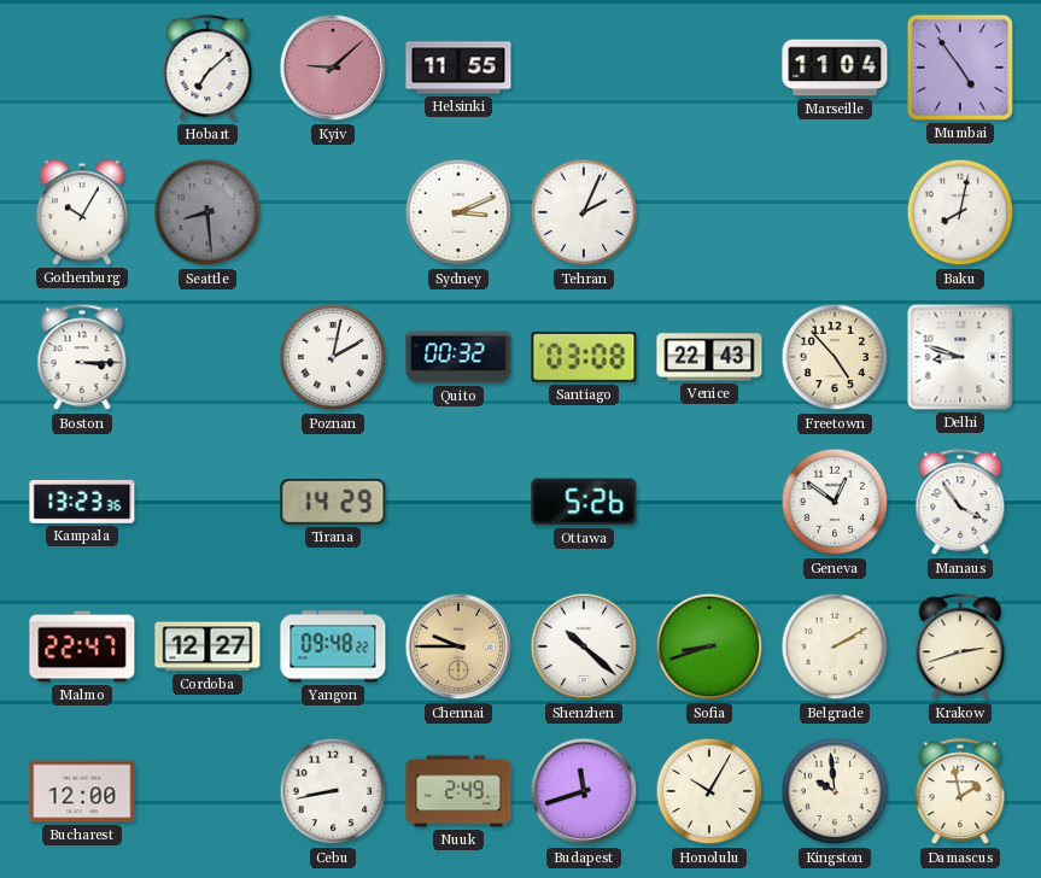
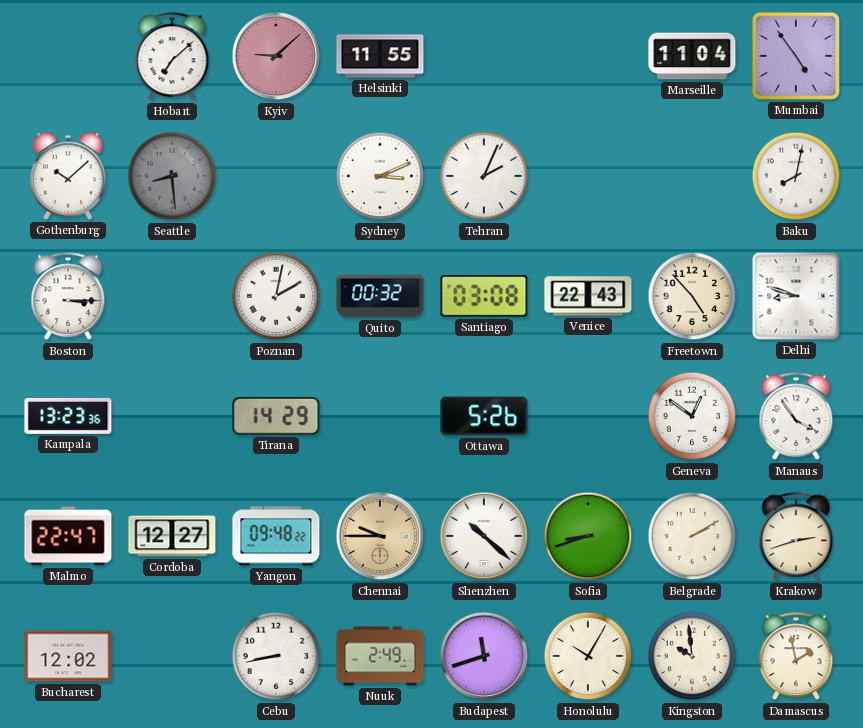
Gothenburg: 10:05 -> 10:08 (68, 176)
Bucharest: 12:00 -> 12:02 (68, 656)
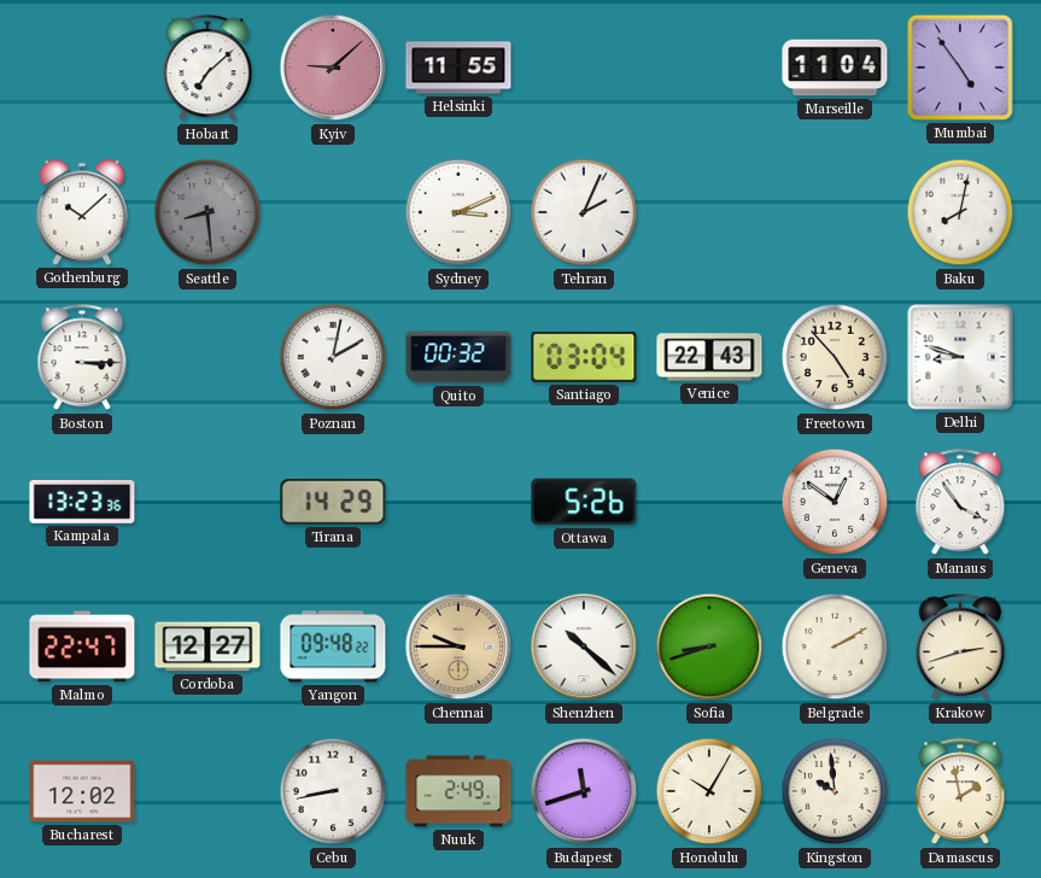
Santiago: 03:08 -> 03:04 (584, 357)
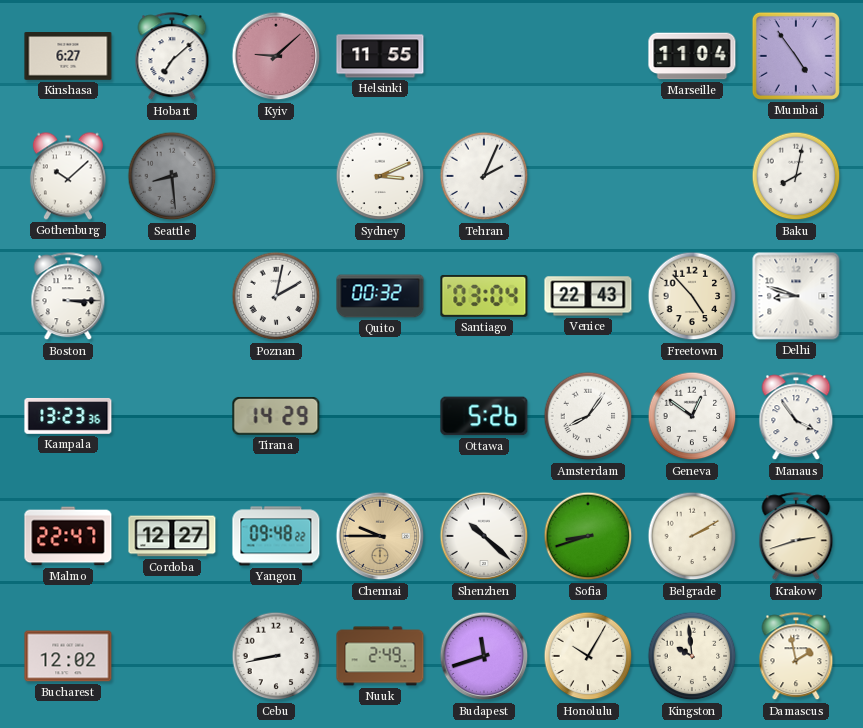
Kinshasa: none -> 6:27 (68, 56)
Amsterdam: none -> 8:06 (588, 416)
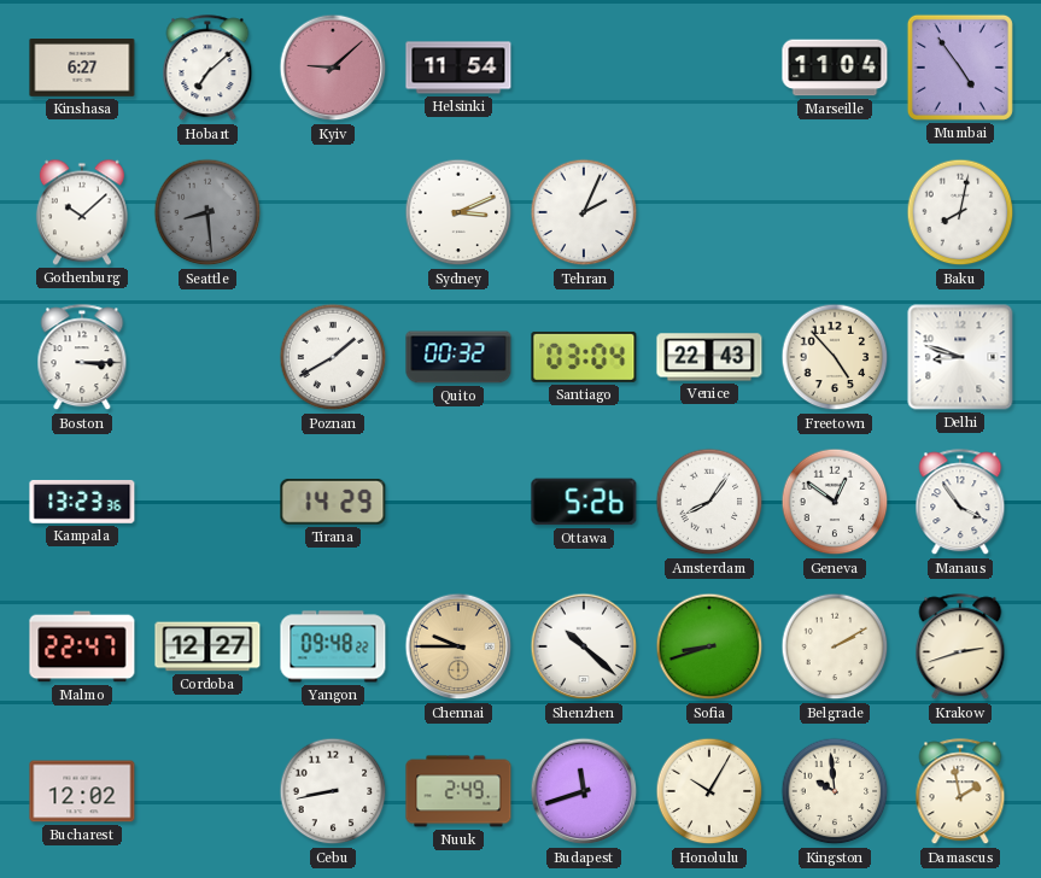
Helsinki: 11:55 -> 11:54 (458, 68)
Poznan: 2:02 -> 1:40 (333, 357)
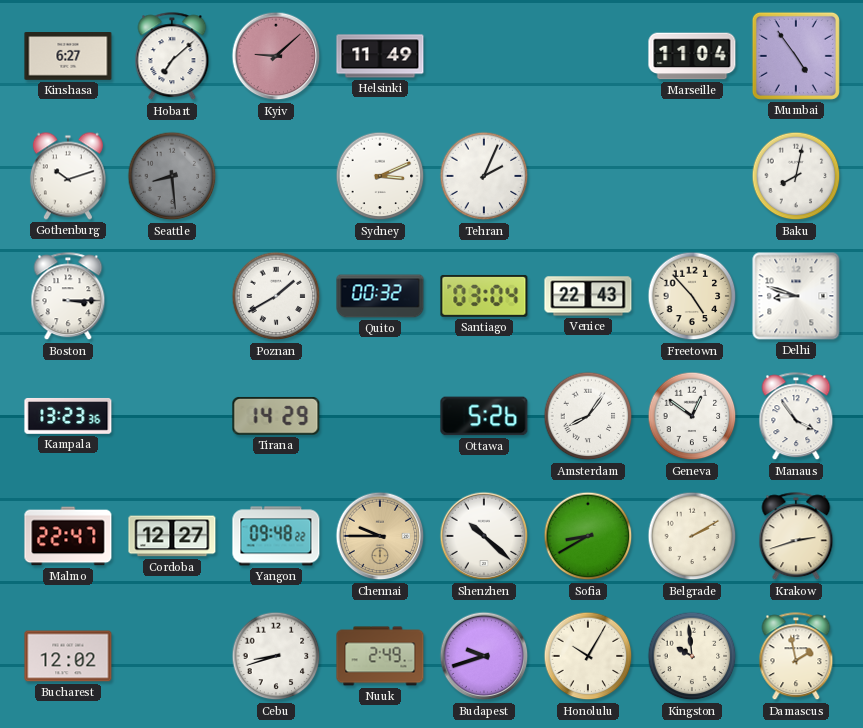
Helsinki: 11:54 -> 11:49 (380, 56)
Gothenburg: 10:08 -> 10:12 (68, 176)
Sofia: 8:42 -> 8:40 (588, 536)
Cebu: 8:43 -> 8:42 (276, 656)
Budapest: 11:42 -> 9:42 (484, 656)
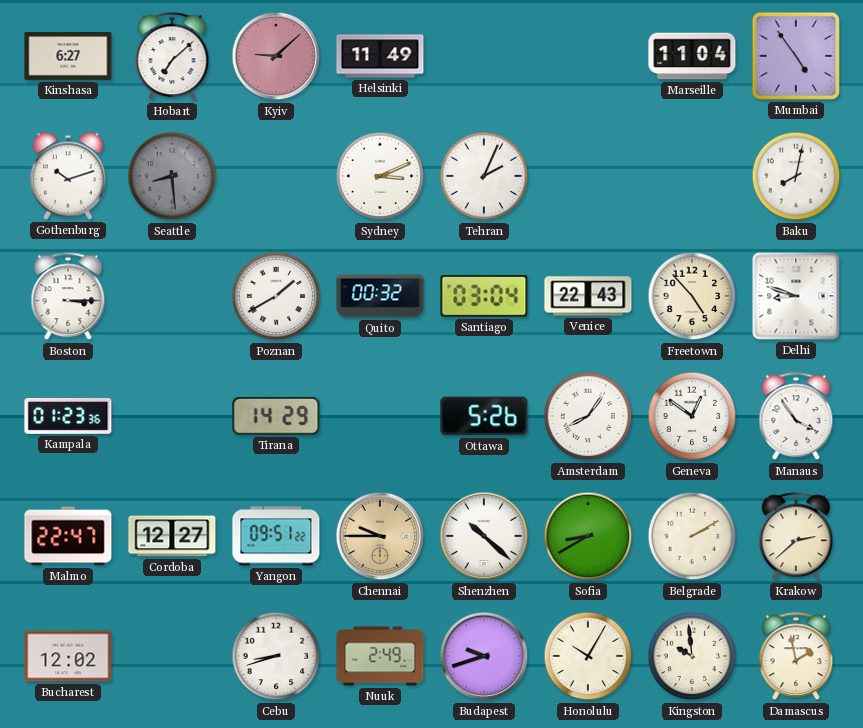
Kampala: 13:23 -> 01:23 (68, 416)
Yangon: 09:48 -> 09:51 (276, 536)
Krakow: 2:42 -> 2:38 (796, 537)
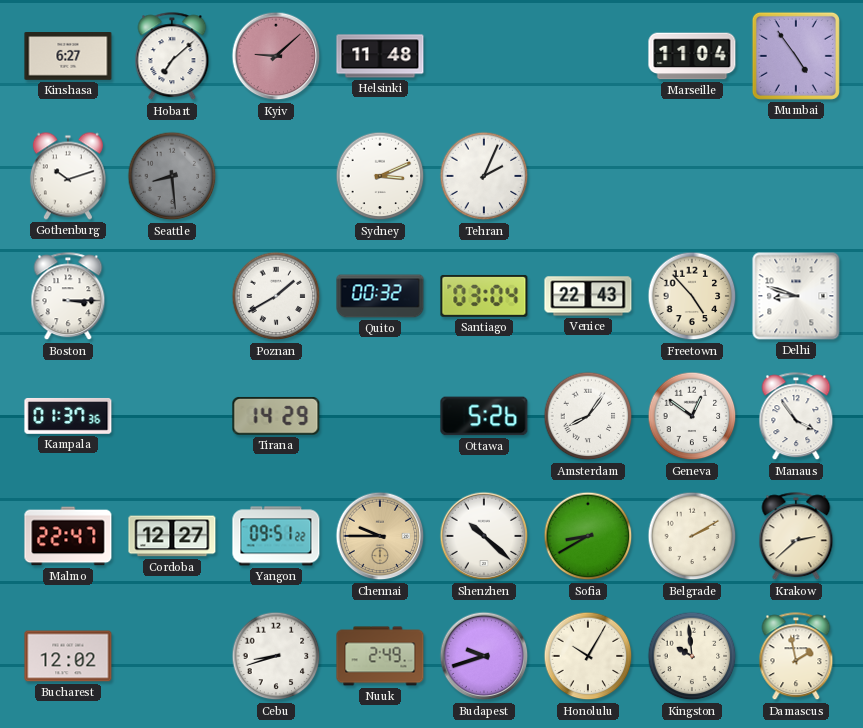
Helsinki: 11:49 -> 11:48 (380, 56)
Baku: 8:02 -> none (796, 176)
Kampala: 01:23 -> 01:37 (68, 416)
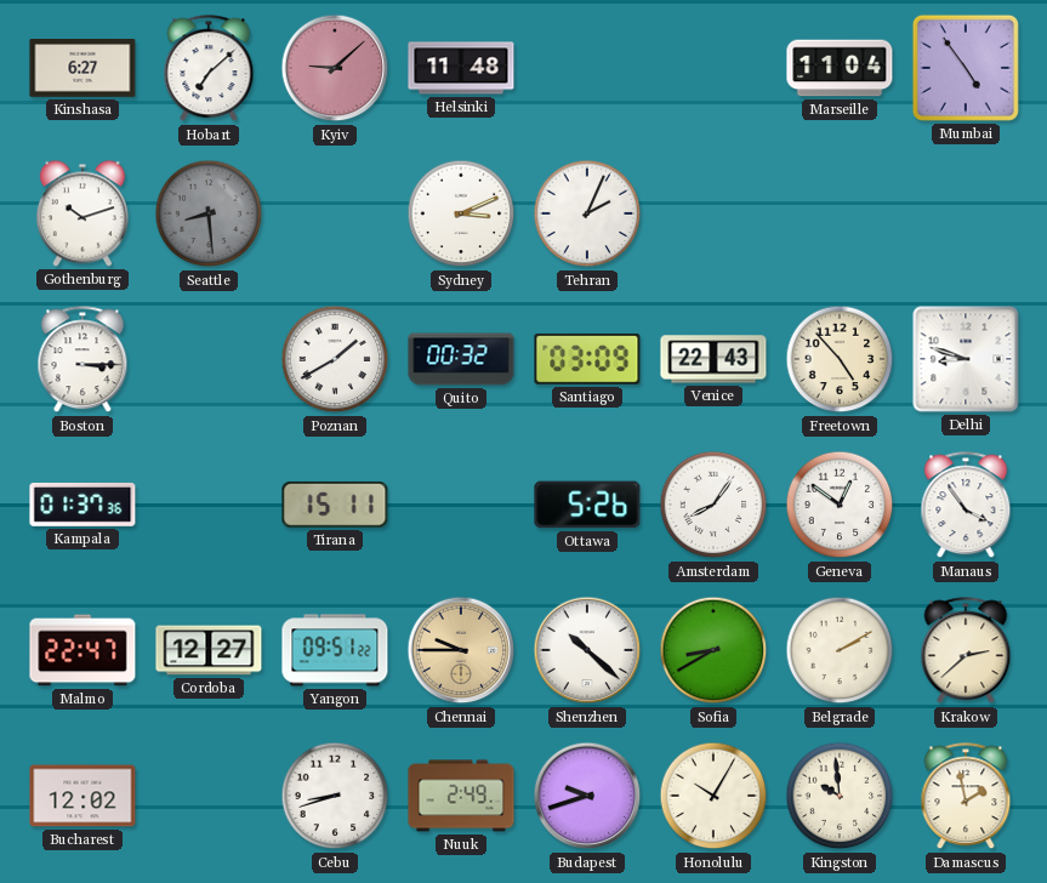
Santiago: 03:04 -> 03:09 (587, 359)
Tirana: 14:29 -> 15:11 (335, 505)
